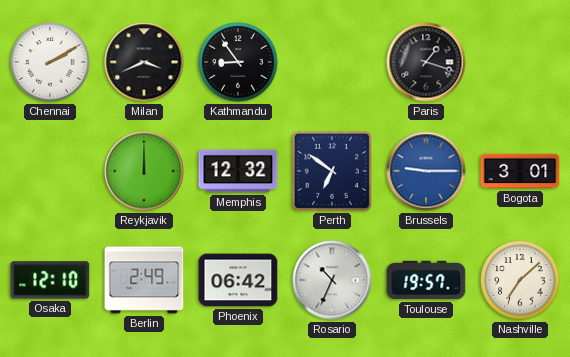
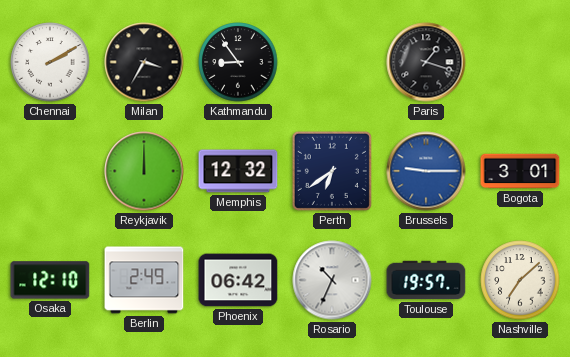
Milan: 3:41 -> 3:35 (144, 62)
Perth: 6:51 -> 6:39 (332, 171)
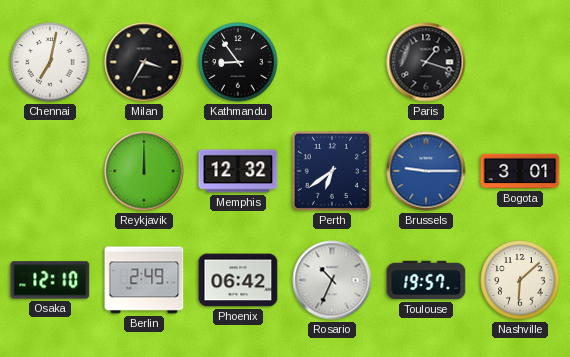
Chennai: 2:10 -> 7:02 (50, 62)
Nashville: 7:08 -> 6:08 (520, 280)
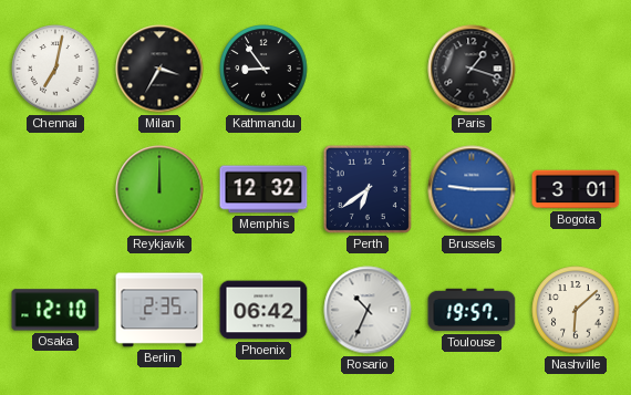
Berlin: 2:49 -> 2:35 (159, 310)
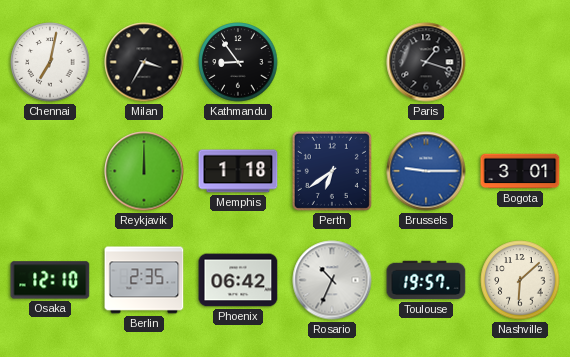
Memphis: 12:32 -> 1:18 (238, 171)
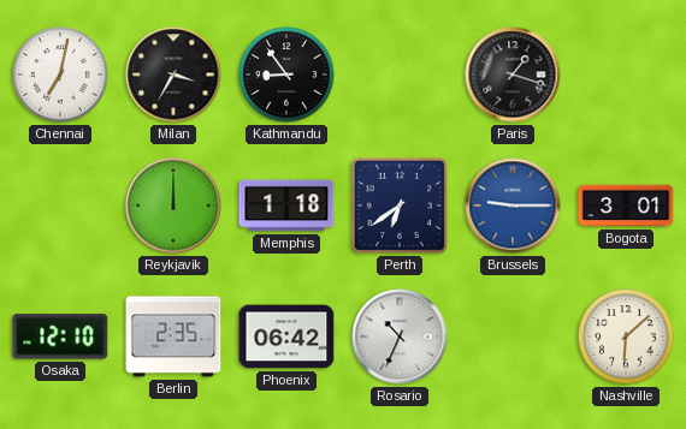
Toulouse: 19:57 -> none (426, 280)
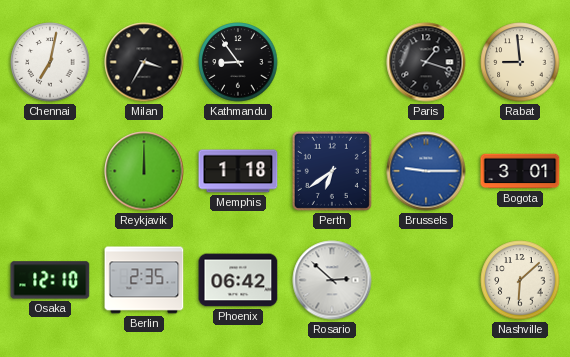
Rabat: none -> 8:59 (520, 62)
Rosario: 10:34 -> 2:52 (332, 280)
